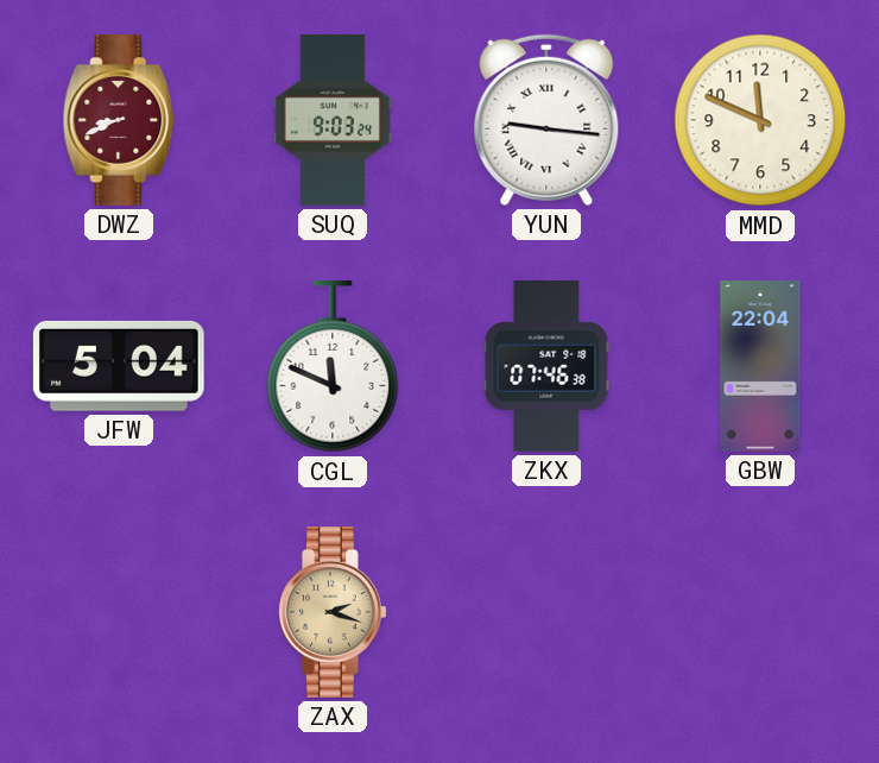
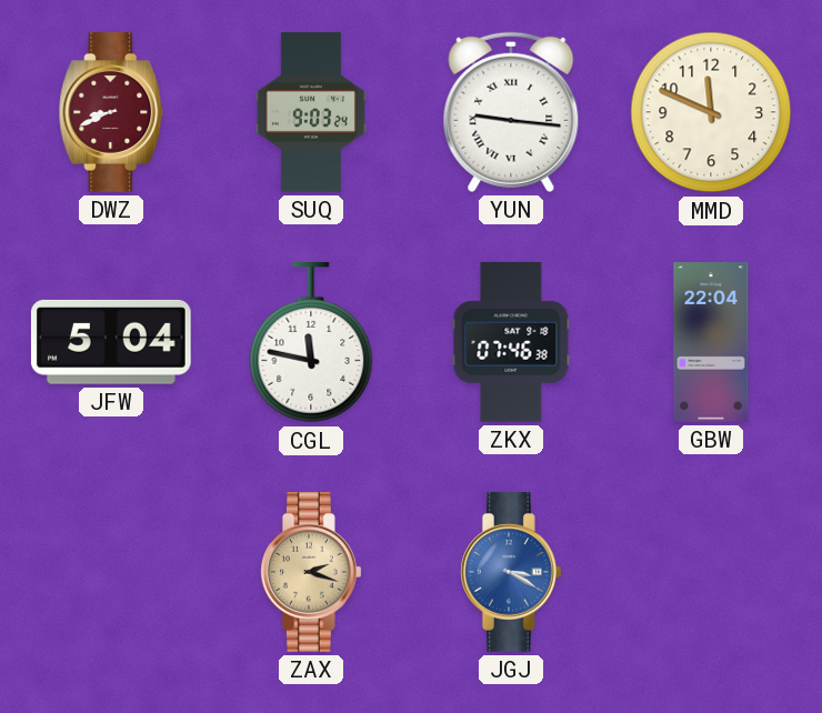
CGL: 11:49 -> 11:47 (311, 343)
JGJ: none -> 3:20 (511, 573)
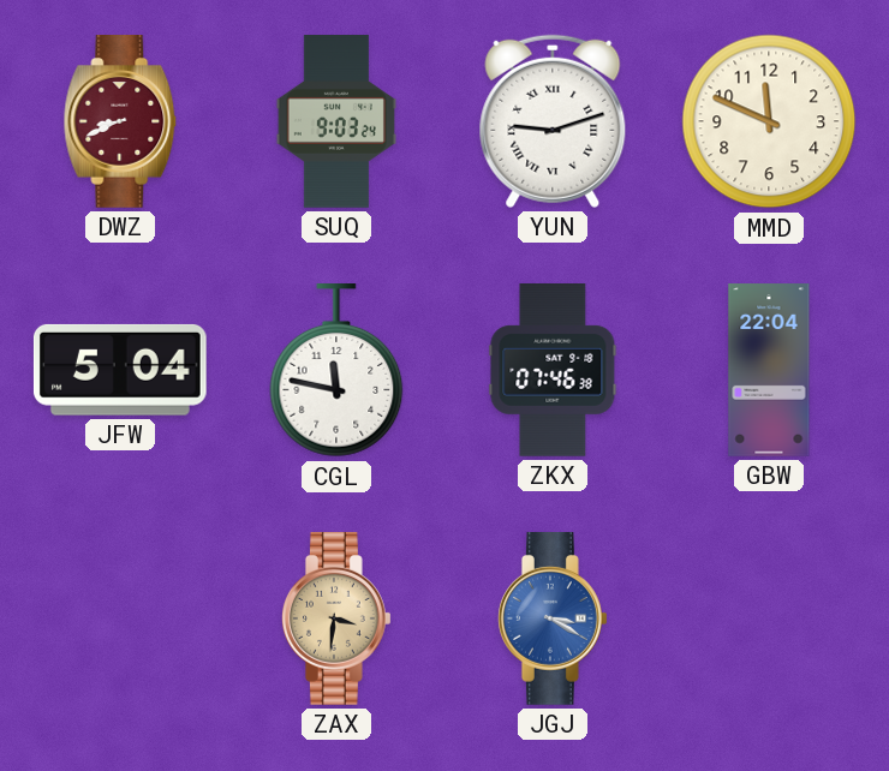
YUN: 9:16 -> 9:12 (553, 121)
ZAX: 2:18 -> 3:31 (336, 620)
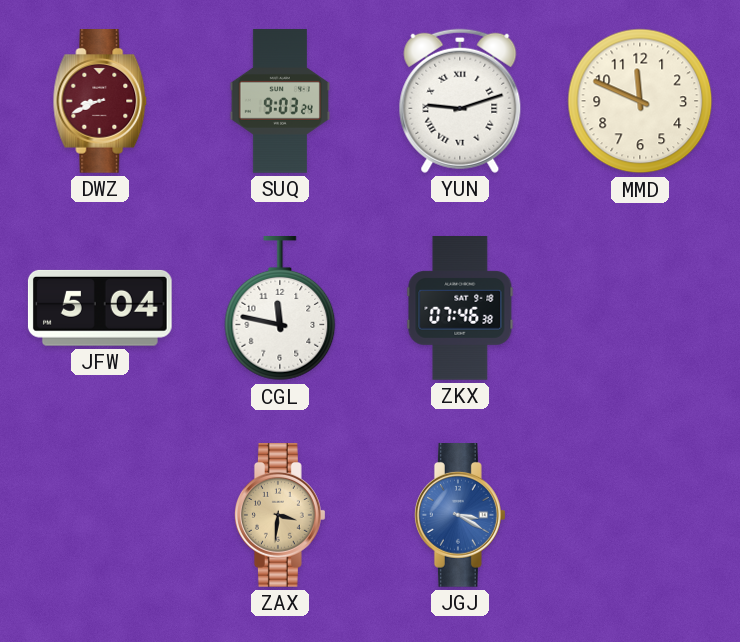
GBW: 22:04 -> none (769, 370)
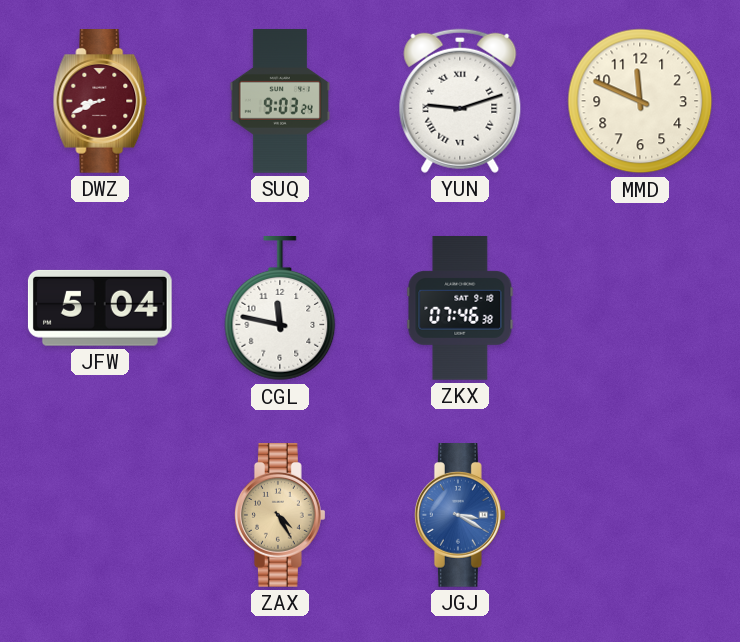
ZAX: 3:31 -> 4:25 (280, 516)
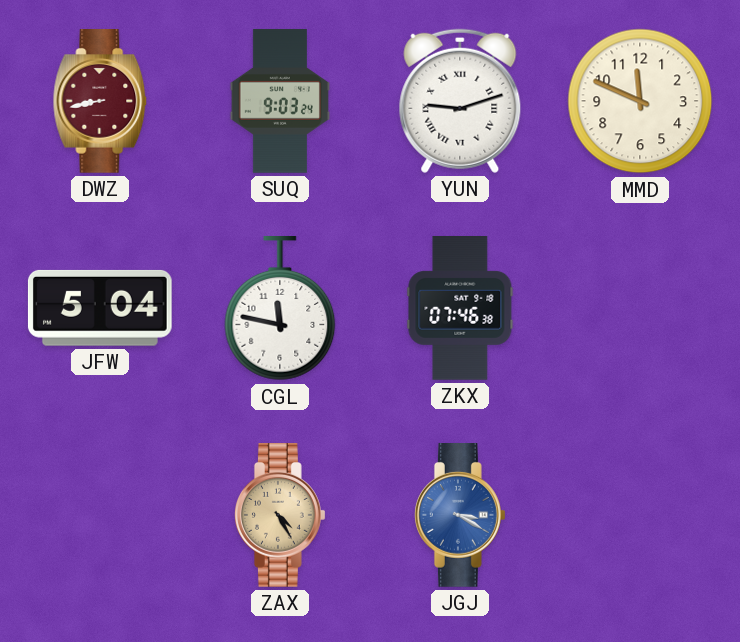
DWZ: 8:41 -> 8:43 (100, 102)
